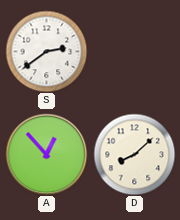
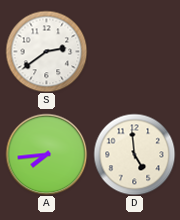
A: 12:53 -> 7:44 (46, 154)
D: 8:08 -> 4:59 (134, 154)
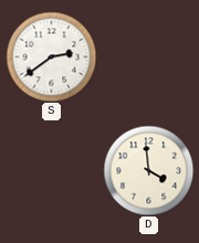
A: 7:44 -> none (46, 154)
D: 4:59 -> 3:59 (148, 170)
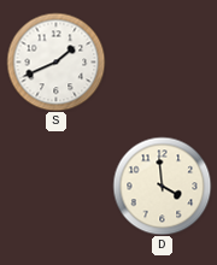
S: 2:39 -> 1:41 (55, 61)
